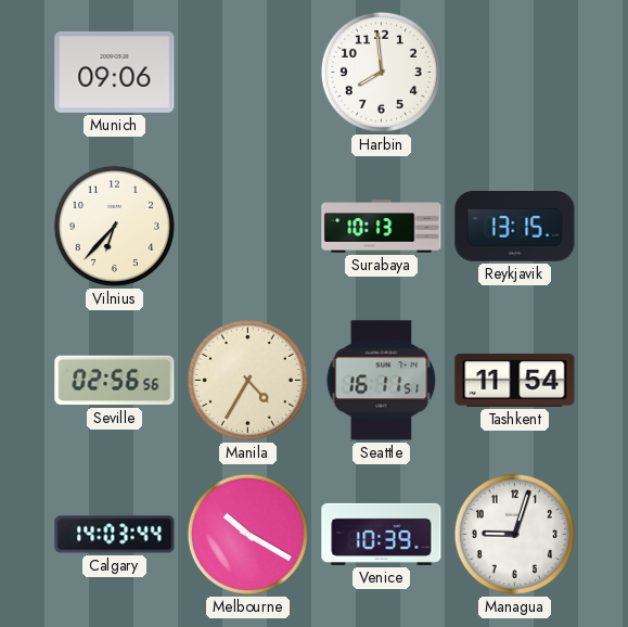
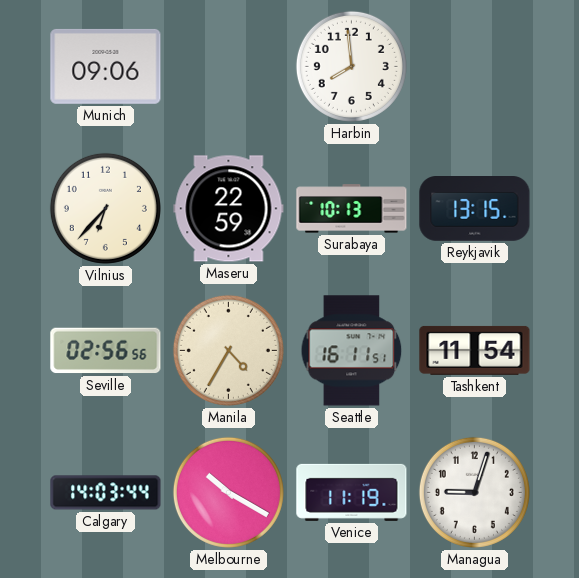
Maseru: none -> 22:59 (229, 209)
Venice: 10:39 -> 11:19 (352, 492)
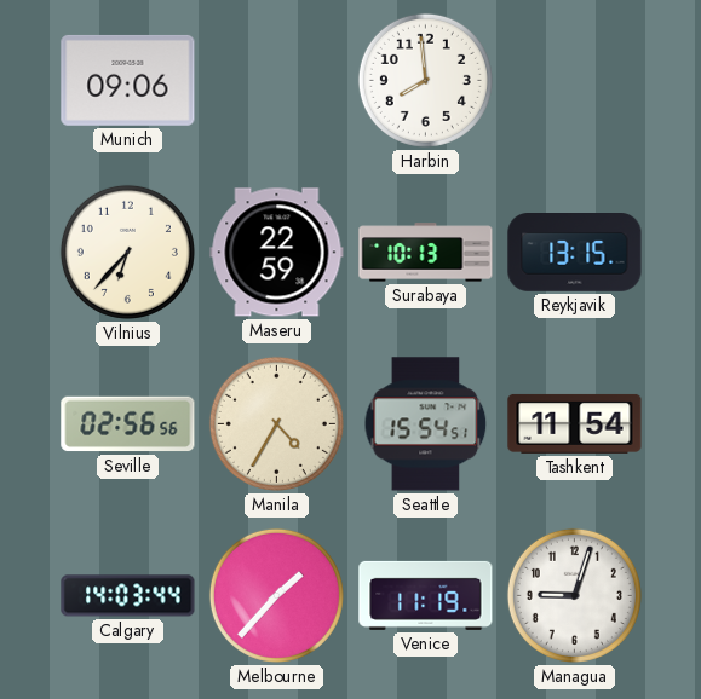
Seattle: 16:11 -> 15:54 (426, 424)
Melbourne: 10:20 -> 1:37 (276, 595)
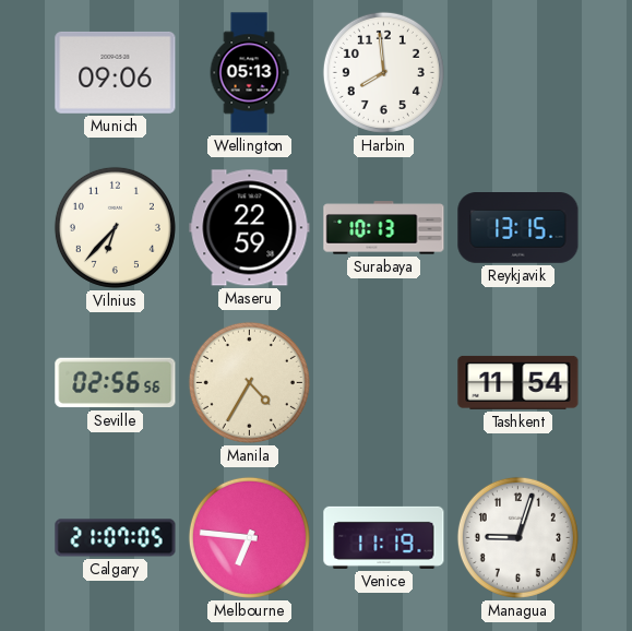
Wellington: none -> 05:13 (249, 73)
Seattle: 15:54 -> none (426, 424)
Calgary: 14:03 -> 21:07 (116, 538)
Melbourne: 1:37 -> 6:46 (249, 537)
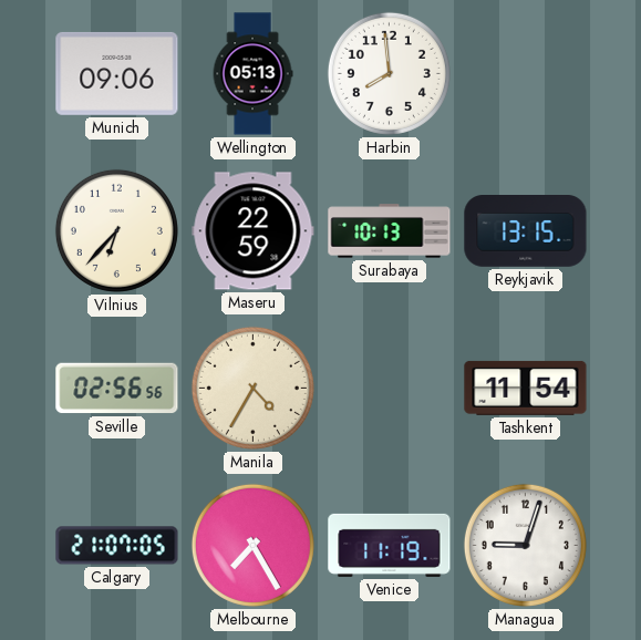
Melbourne: 6:46 -> 7:25 (252, 545)
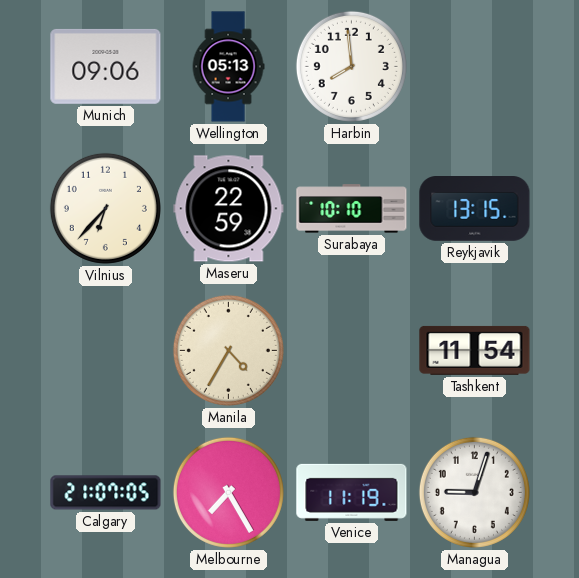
Surabaya: 10:13 -> 10:10 (352, 209)
Seville: 02:56 -> none (117, 389)
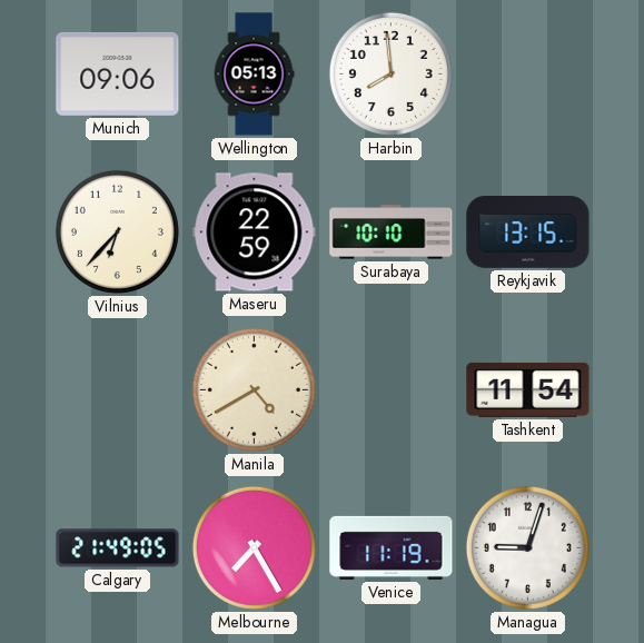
Manila: 4:35 -> 4:40 (254, 389)
Calgary: 21:07 -> 21:49 (118, 548)
